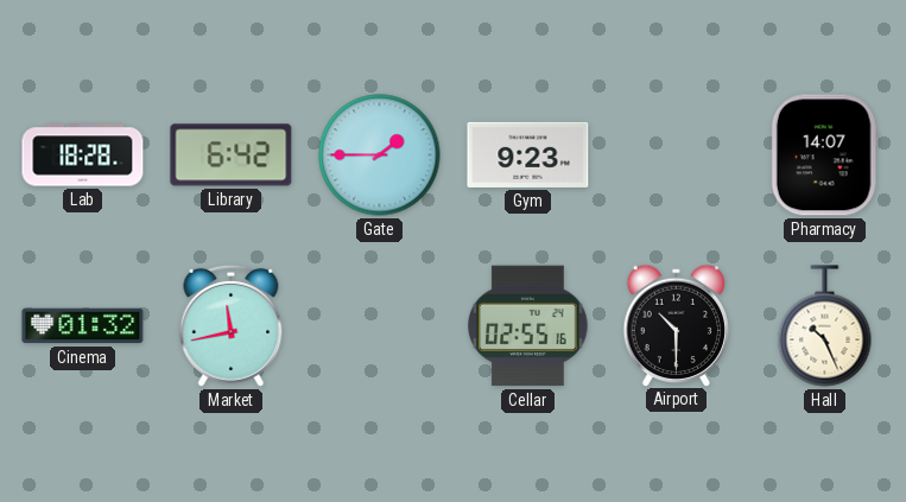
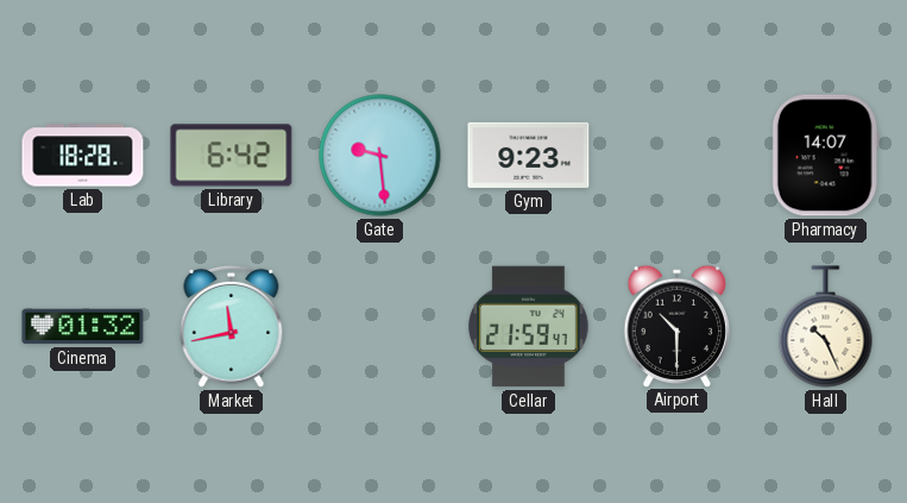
Gate: 1:45 -> 9:29 (380, 156)
Cellar: 02:55 -> 21:59 (529, 327)
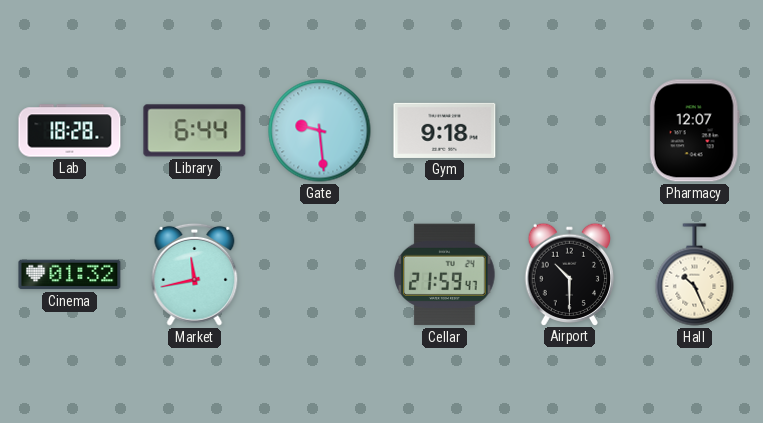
Library: 6:42 -> 6:44 (195, 131)
Gym: 9:23 -> 9:18 (445, 130)
Pharmacy: 14:07 -> 12:07 (694, 131)
